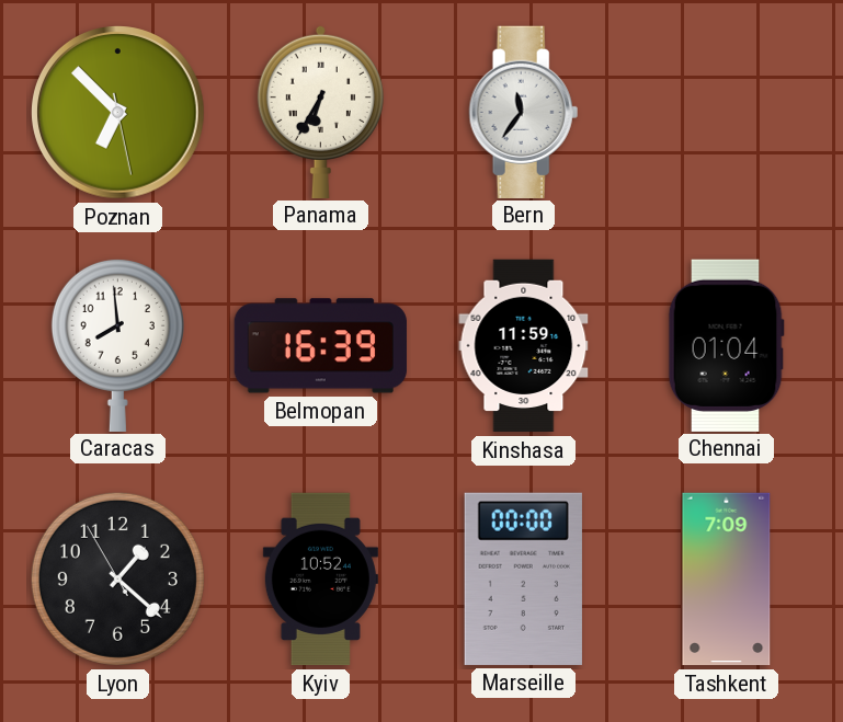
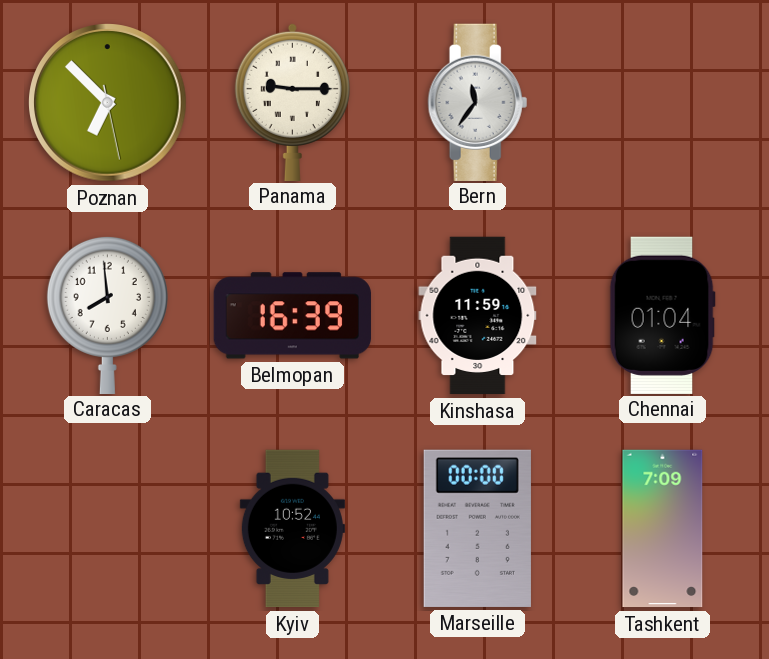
Panama: 6:35 -> 9:15 (292, 101)
Lyon: 1:21 -> none (117, 578)
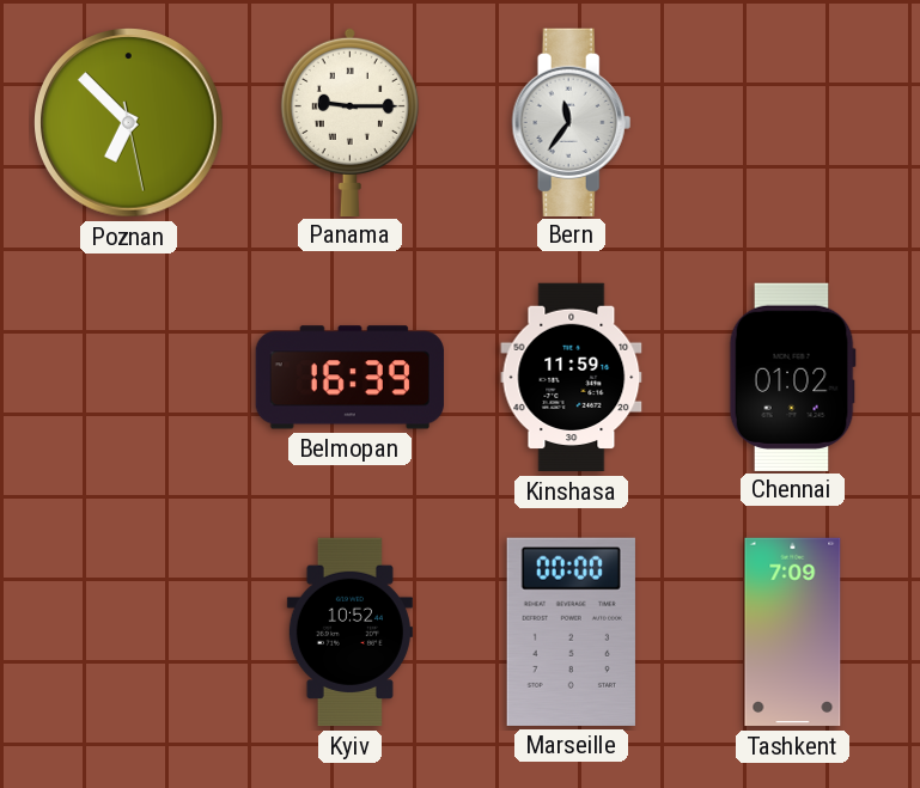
Caracas: 7:59 -> none (107, 314)
Chennai: 01:04 -> 01:02 (792, 377)
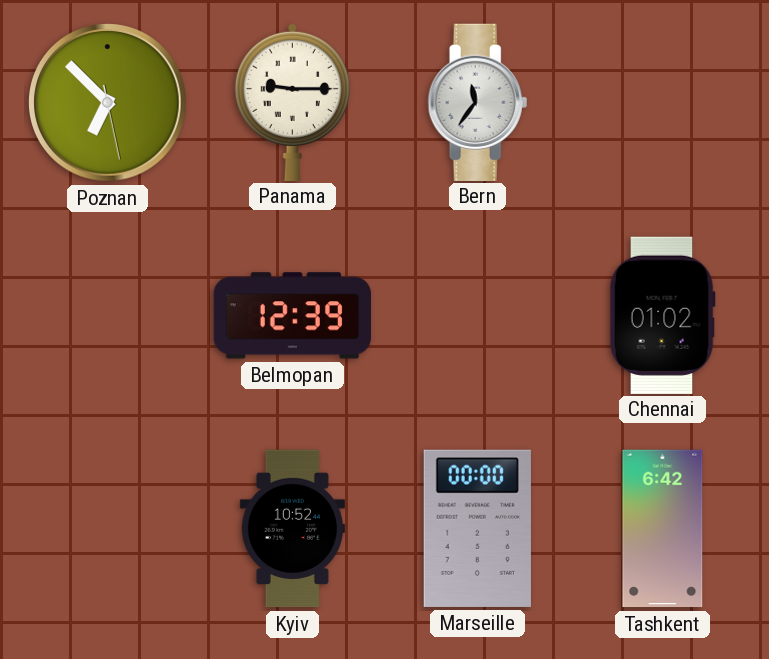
Belmopan: 16:39 -> 12:39 (292, 316)
Kinshasa: 11:59 -> none (572, 378)
Tashkent: 7:09 -> 6:42 (663, 529)
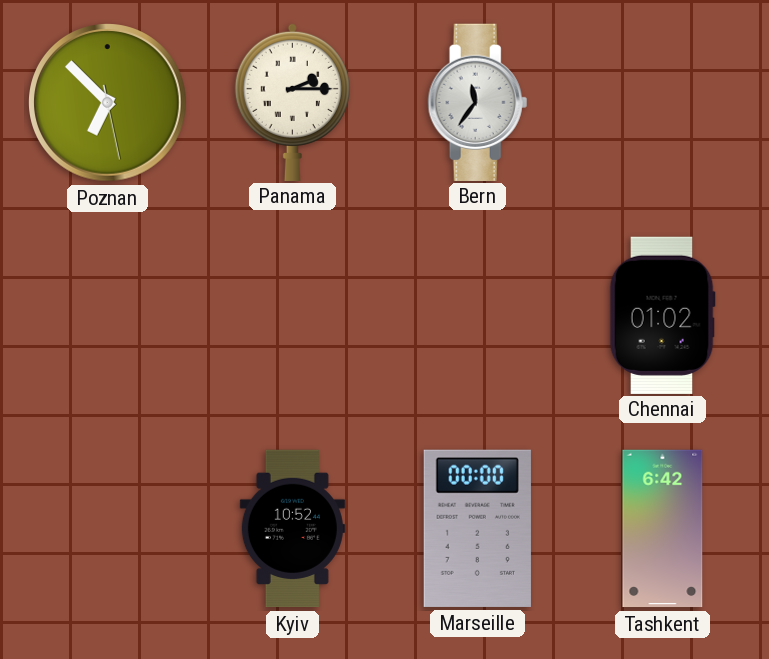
Panama: 9:15 -> 2:15 (292, 101)
Belmopan: 12:39 -> none (292, 316)
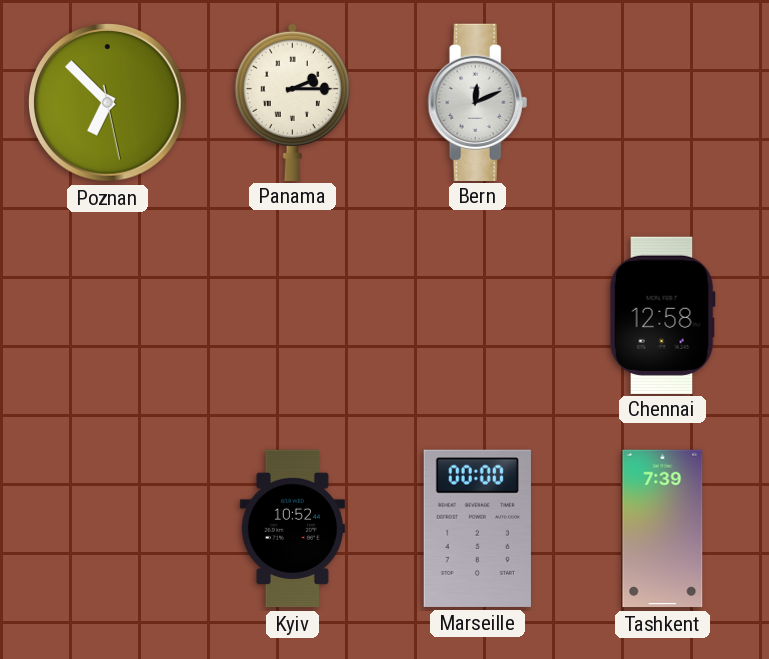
Bern: 11:36 -> 12:11 (478, 102)
Chennai: 01:02 -> 12:58 (662, 315)
Tashkent: 6:42 -> 7:39 (663, 529)
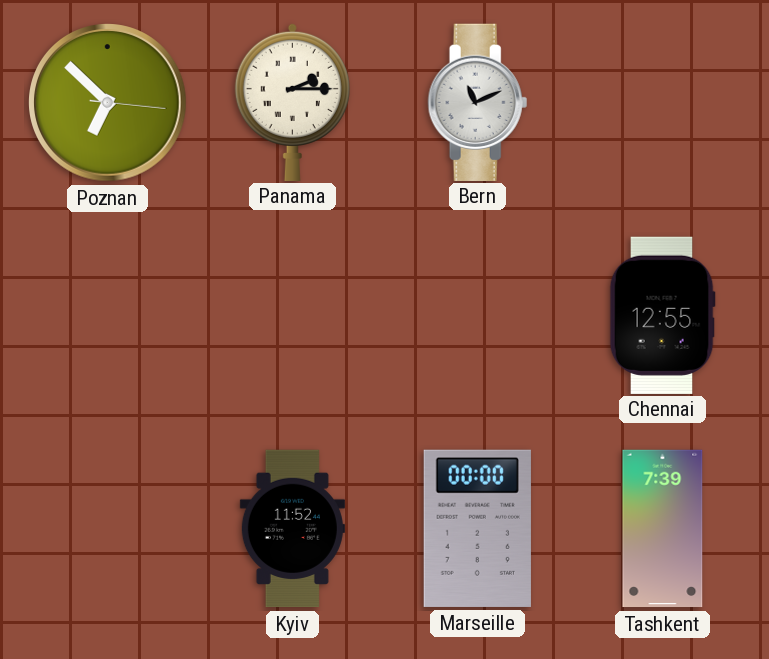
Poznan: 6:52:28 -> 6:52:16 (108, 103)
Bern: 12:11 -> 11:11 (478, 102)
Chennai: 12:58 -> 12:55 (662, 315)
Kyiv: 10:52 -> 11:52 (292, 529)
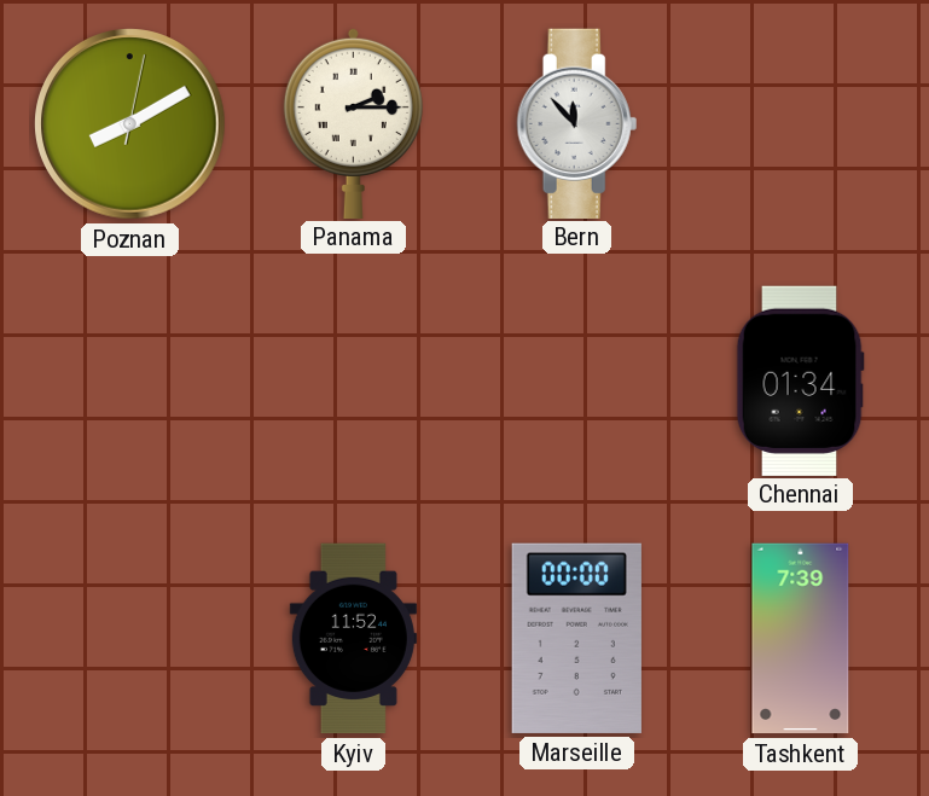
Poznan: 6:52 -> 8:10 (130, 124)
Bern: 11:11 -> 11:53 (577, 123)
Chennai: 12:55 -> 01:34 (800, 380)
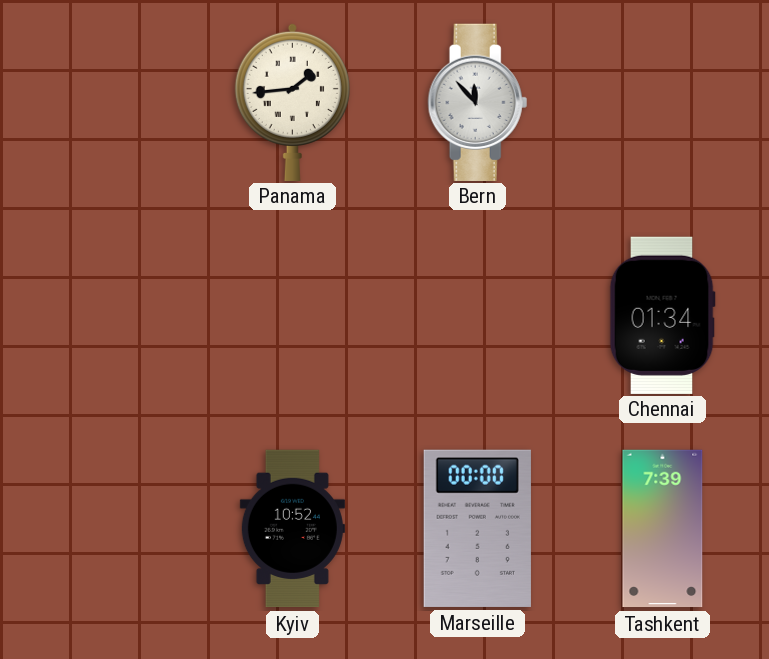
Poznan: 8:10 -> none (130, 124)
Panama: 2:15 -> 1:44 (292, 101)
Kyiv: 11:52 -> 10:52 (292, 529)
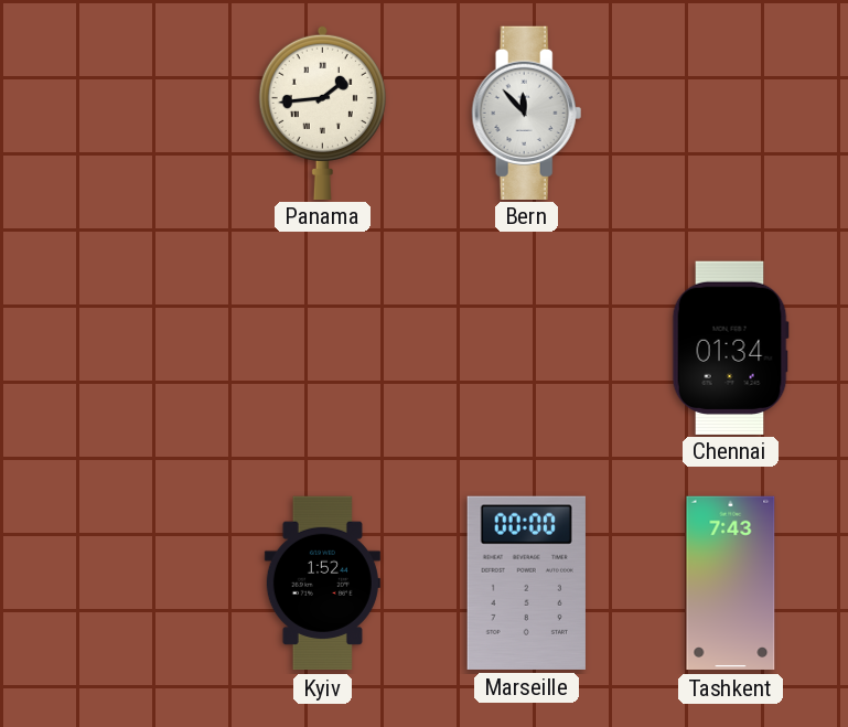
Kyiv: 10:52 -> 1:52 (322, 584)
Tashkent: 7:39 -> 7:43 (731, 584)
